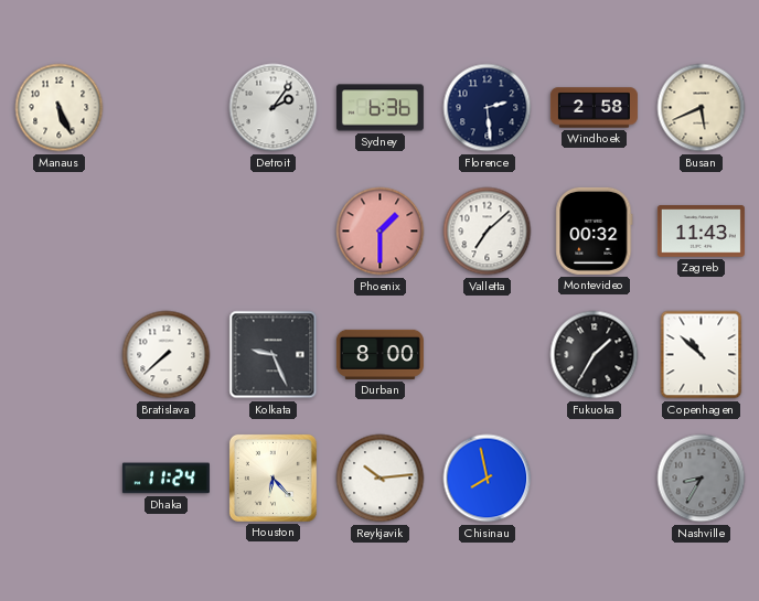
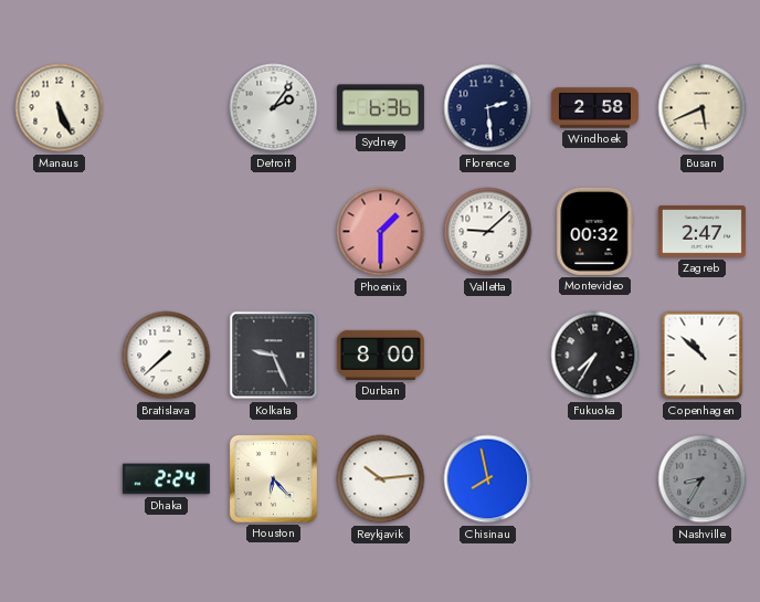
Valletta: 7:08 -> 9:08 (488, 232)
Zagreb: 11:43 -> 2:47 (701, 232)
Fukuoka: 1:35 -> 7:35 (595, 356)
Dhaka: 11:24 -> 2:24 (166, 479)
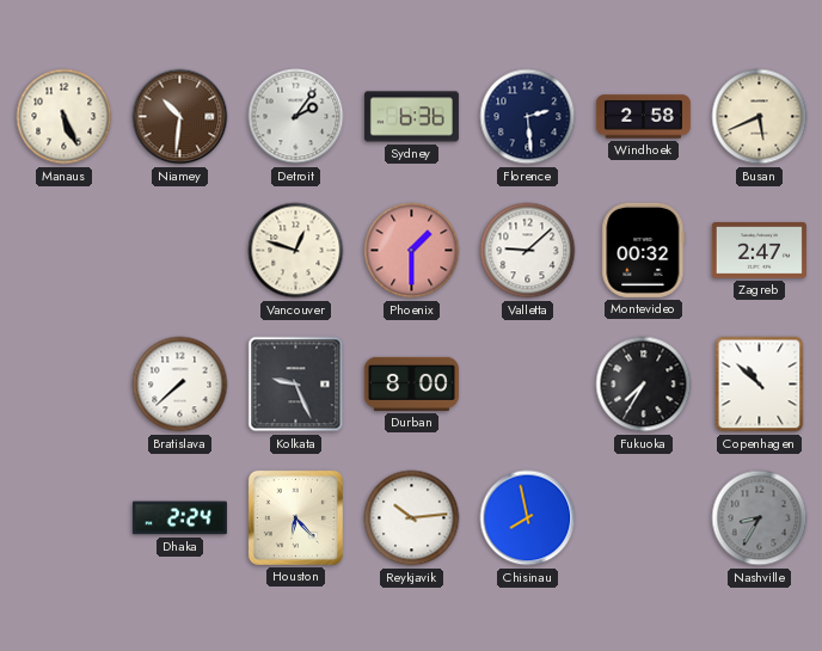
Niamey: none -> 10:31 (180, 117)
Vancouver: none -> 12:48 (296, 251)
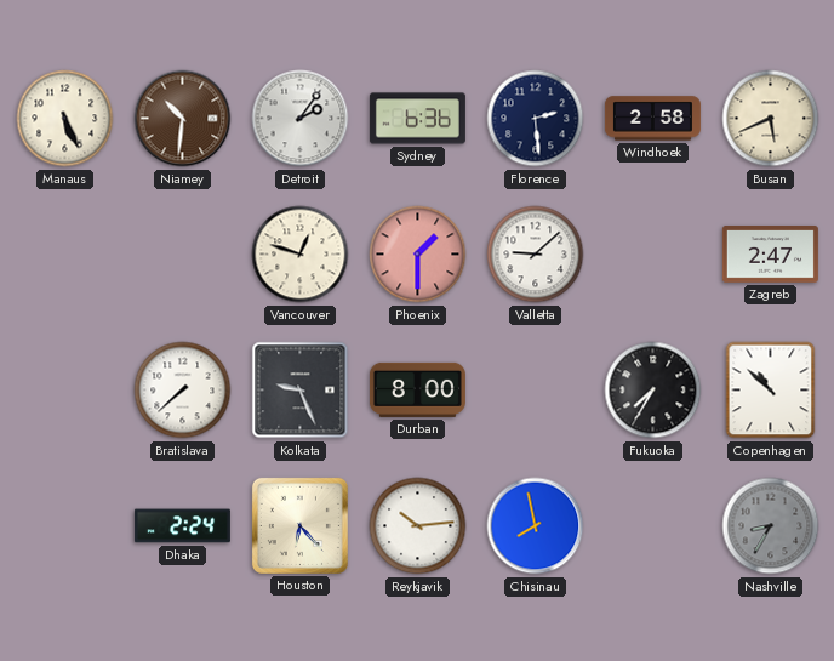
Montevideo: 00:32 -> none (644, 250)
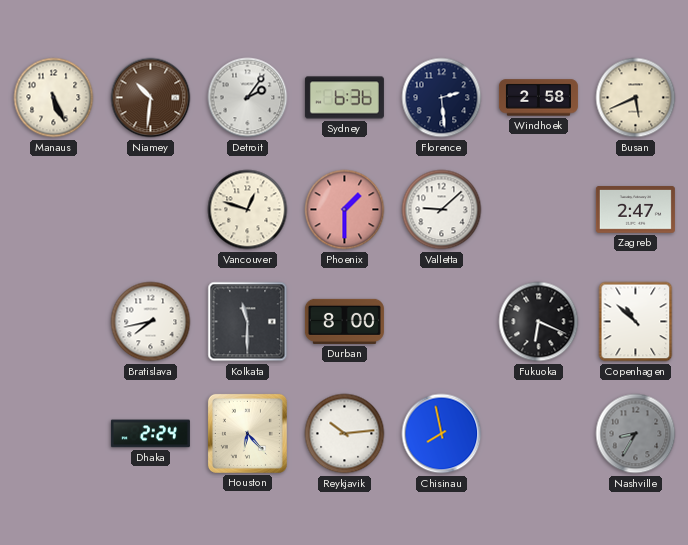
Bratislava: 7:38 -> 7:43 (151, 322)
Kolkata: 9:26 -> 11:30 (248, 322)
Fukuoka: 7:35 -> 6:19 (539, 322)
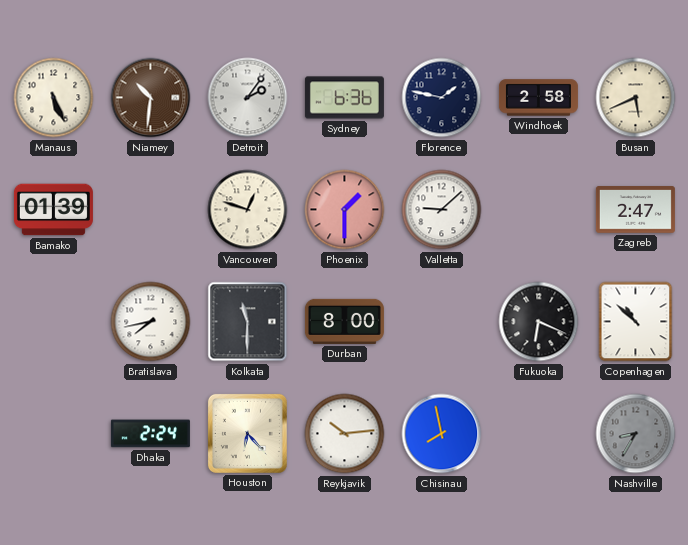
Florence: 2:29 -> 1:47 (442, 98)
Bamako: none -> 01:39 (53, 210)
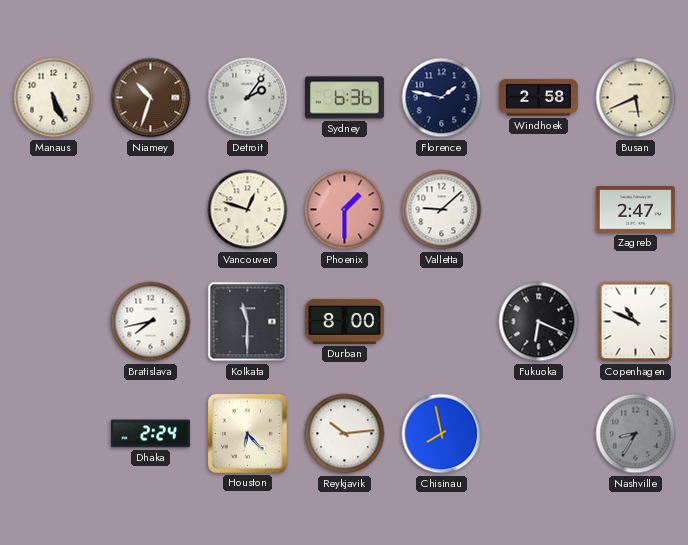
Niamey: 10:31 -> 10:33 (151, 98)
Bamako: 01:39 -> none (53, 210)
Copenhagen: 10:52 -> 10:49 (636, 322)
